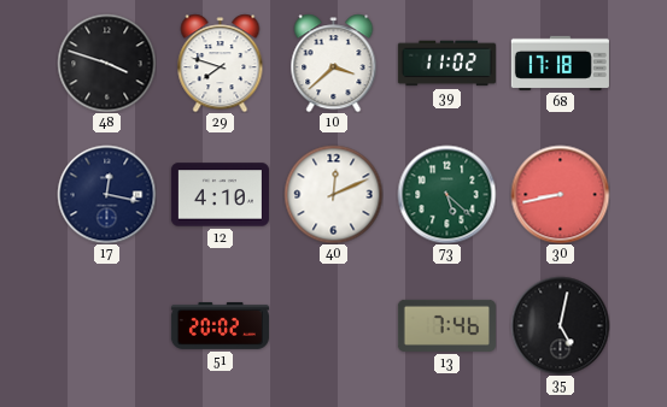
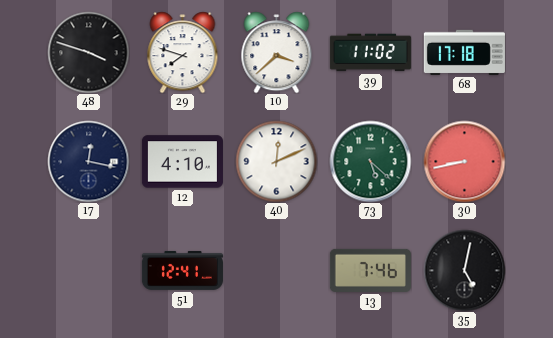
51: 20:02 -> 12:41 (182, 270)
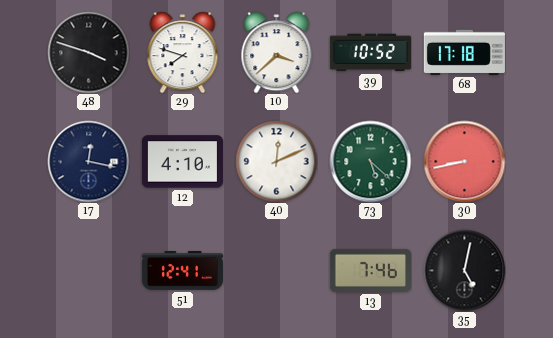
39: 11:02 -> 10:52 (370, 53)
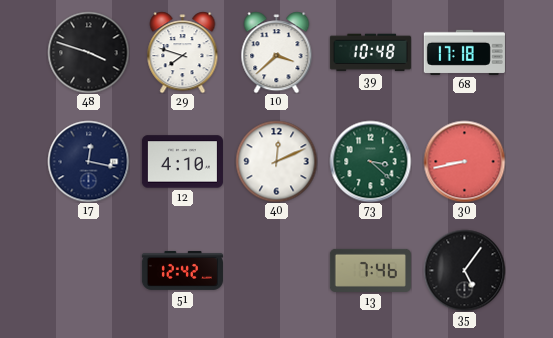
39: 10:52 -> 10:48 (370, 53)
73: 5:22 -> 3:22 (370, 161)
51: 12:41 -> 12:42 (182, 270)
35: 5:02 -> 5:06 (464, 270)
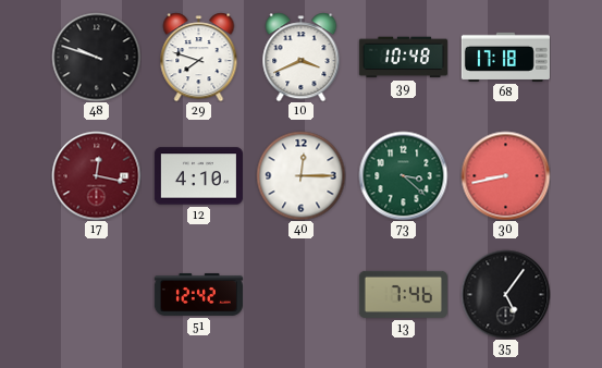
48: 3:48 -> 9:48 (96, 57)
10: 3:38 -> 3:41 (302, 57)
17 dial: navy -> burgundy (96, 175)
40: 12:11 -> 12:15 (300, 175)
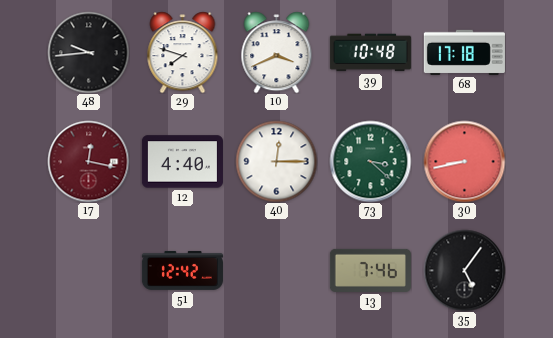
48: 9:48 -> 9:44 (88, 52)
12: 4:10 -> 4:40 (182, 162)
